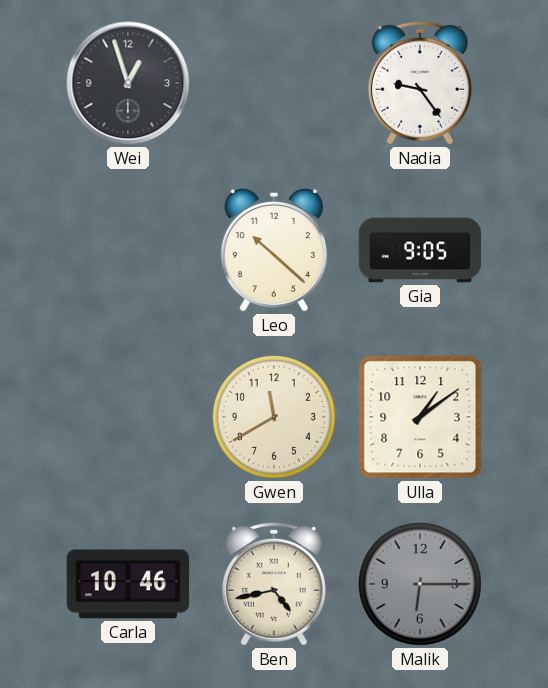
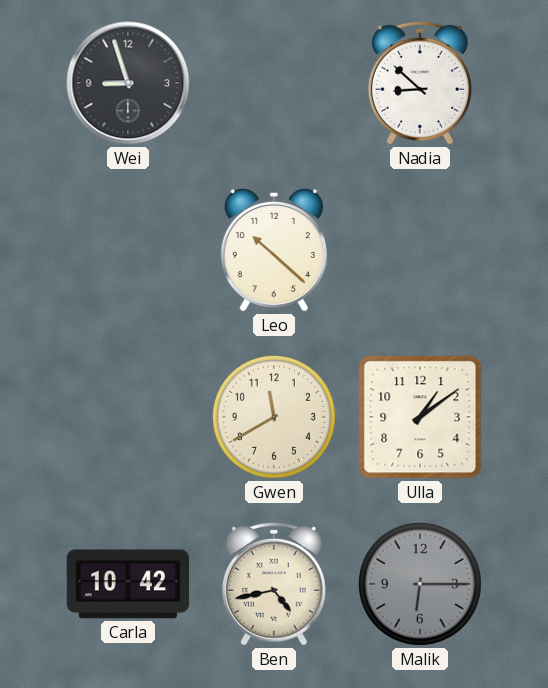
Wei: 12:57 -> 8:57 (128, 83)
Nadia: 9:24 -> 8:52 (420, 83)
Gia: 9:05 -> none (420, 250)
Carla: 10:46 -> 10:42 (128, 584)
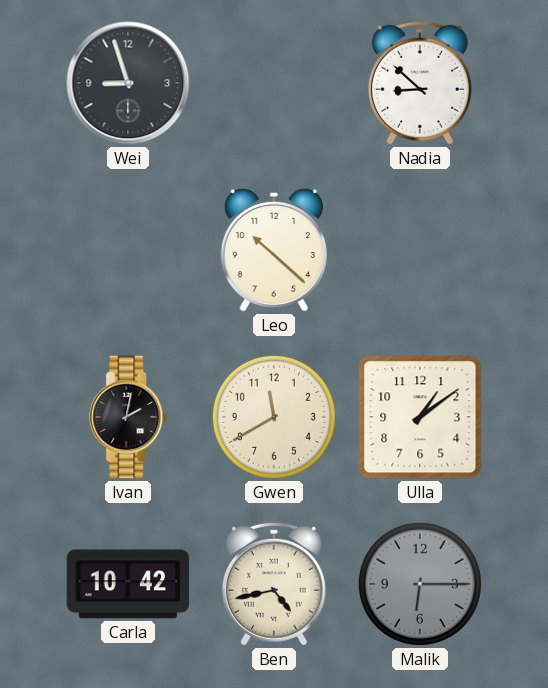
Ivan: none -> 2:02 (129, 417)
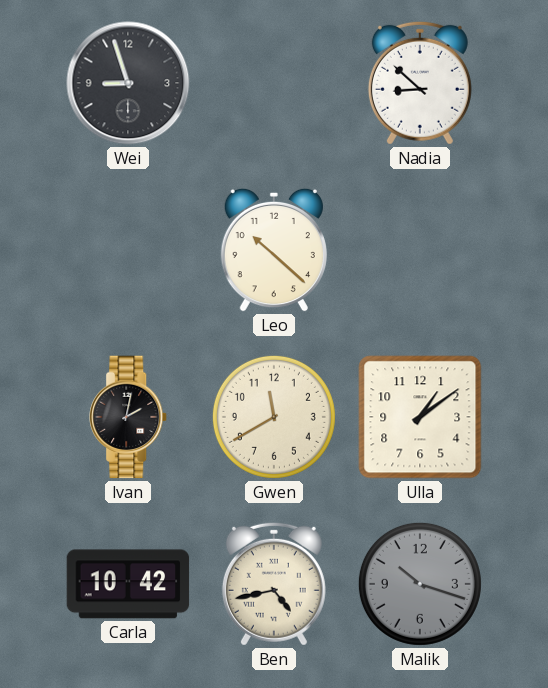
Malik: 6:15 -> 10:18 (420, 584)
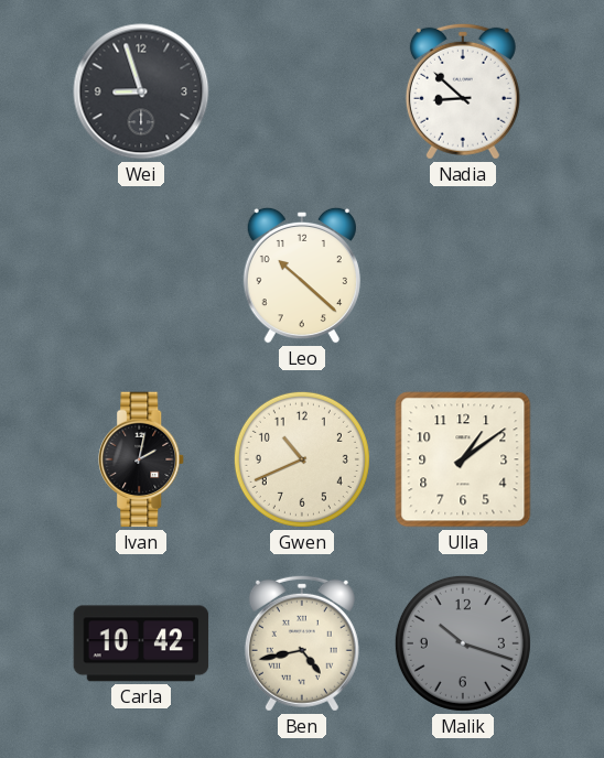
Gwen: 11:40 -> 10:41 (302, 459)
